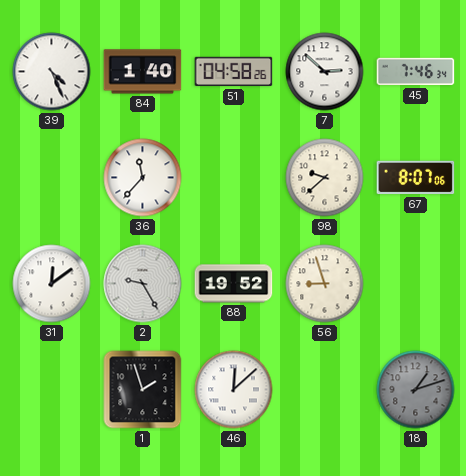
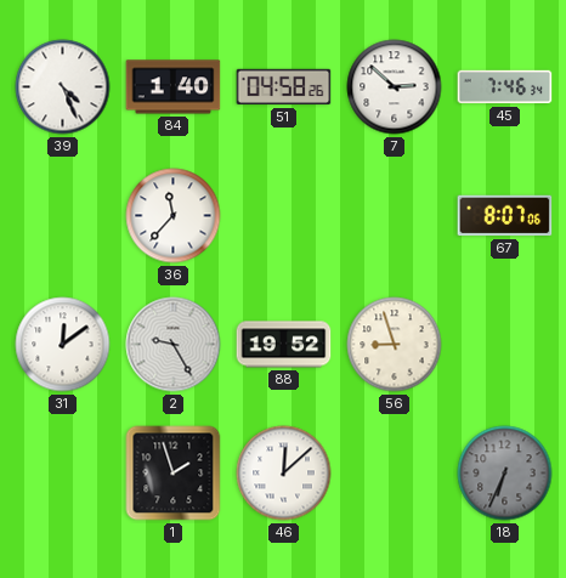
98: 9:38 -> none (325, 178)
18: 1:12 -> 6:34 (505, 474)
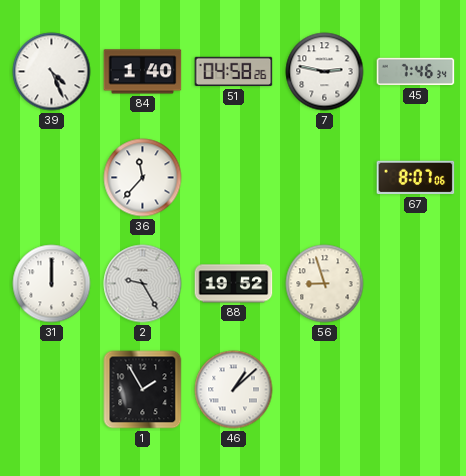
7: 2:52 -> 2:47 (325, 72)
31: 12:09 -> 12:00 (52, 284)
1: 1:57 -> 1:55 (143, 390)
46: 12:08 -> 1:08 (234, 390)
18: 6:34 -> none (505, 474)
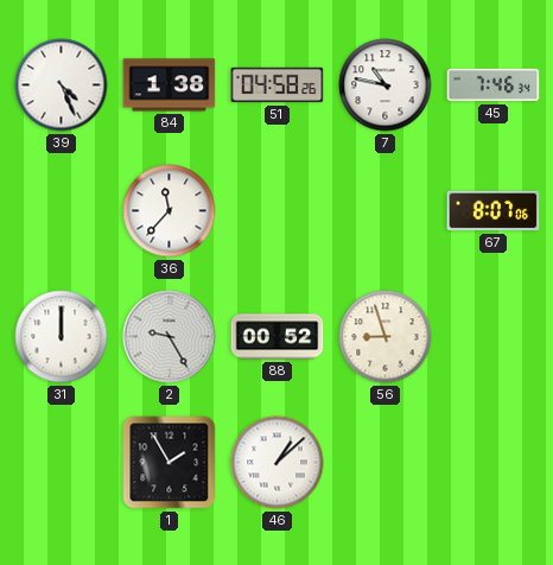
84: 1:40 -> 1:38 (170, 85)
7: 2:47 -> 10:47 (386, 85)
88: 19:52 -> 00:52 (278, 337)
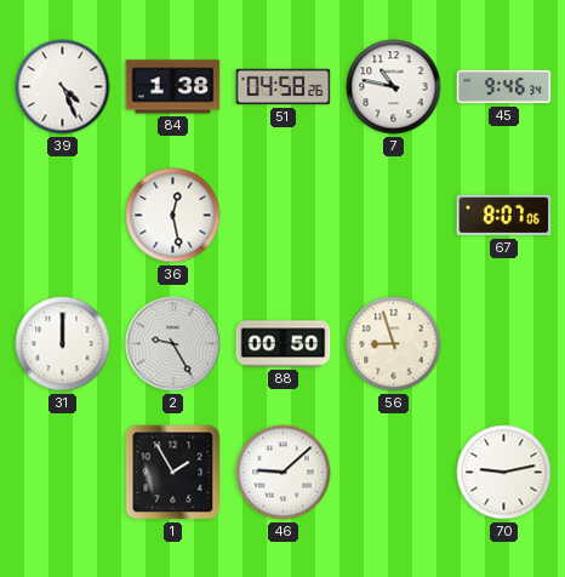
45: 7:46 -> 9:46 (504, 87)
36: 11:37 -> 12:28 (173, 216)
88: 00:52 -> 00:50 (284, 344)
46: 1:08 -> 9:08 (284, 473)
70: none -> 9:13 (504, 473)
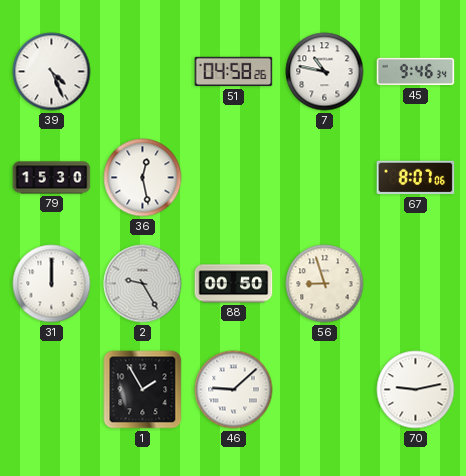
84: 1:38 -> none (173, 87)
79: none -> 15:30 (52, 178)
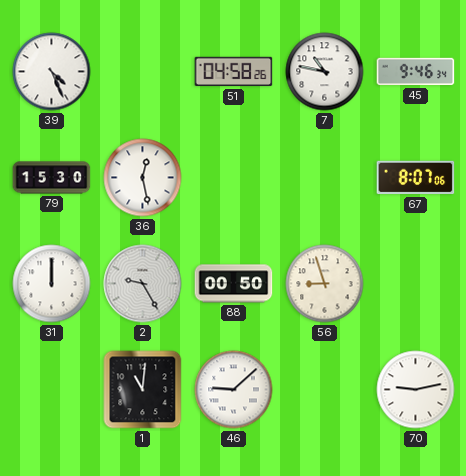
1: 1:55 -> 11:01 (143, 390)
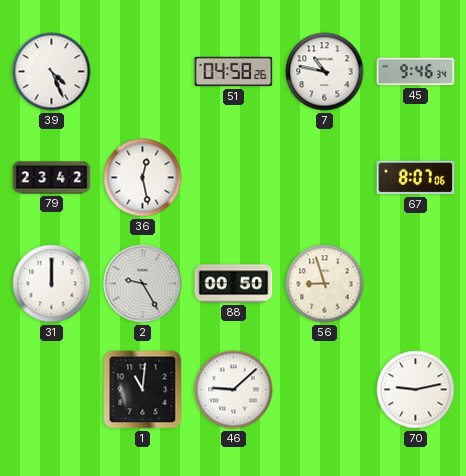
79: 15:30 -> 23:42 (52, 178)
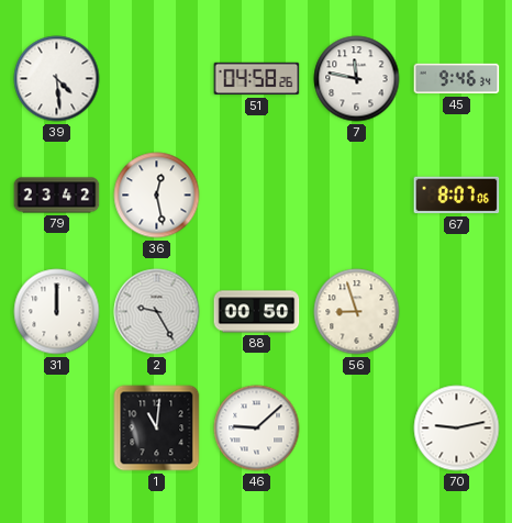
39: 4:26 -> 4:29 (57, 79)
7: 10:47 -> 11:47 (357, 79)
